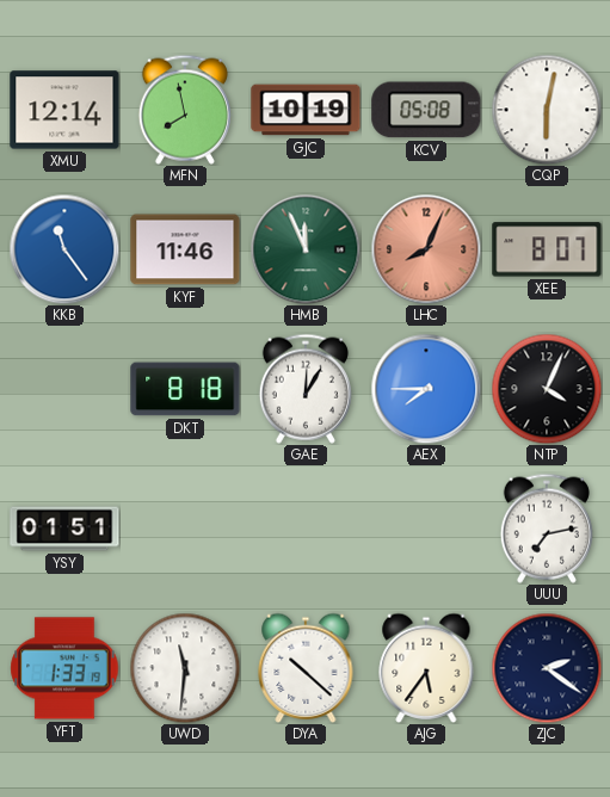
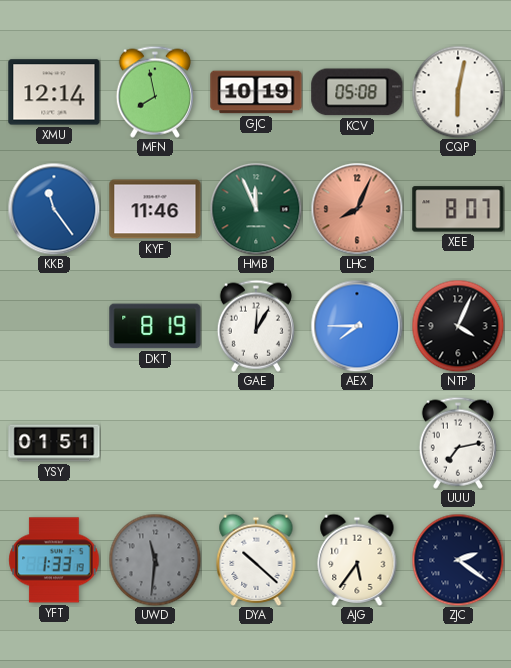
DKT: 8:18 -> 8:19 (155, 326)
UWD dial: white -> grey (155, 560)
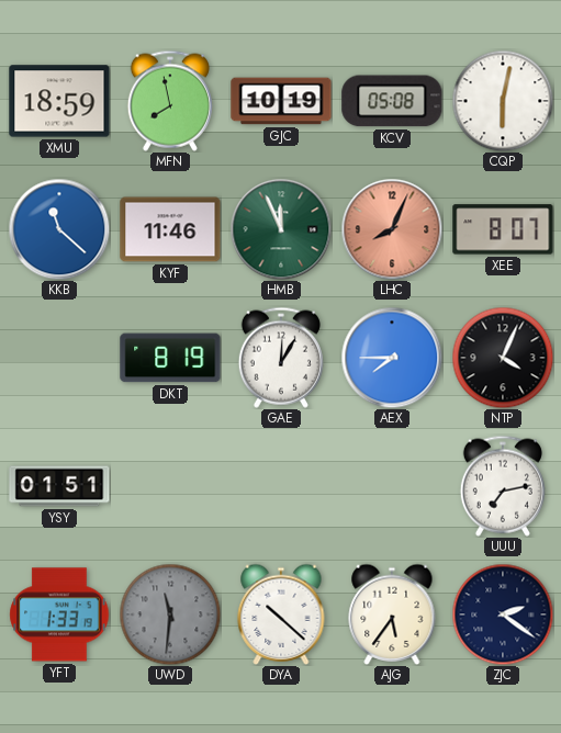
XMU: 12:14 -> 18:59 (59, 101)
KKB: 11:24 -> 11:22 (59, 229)
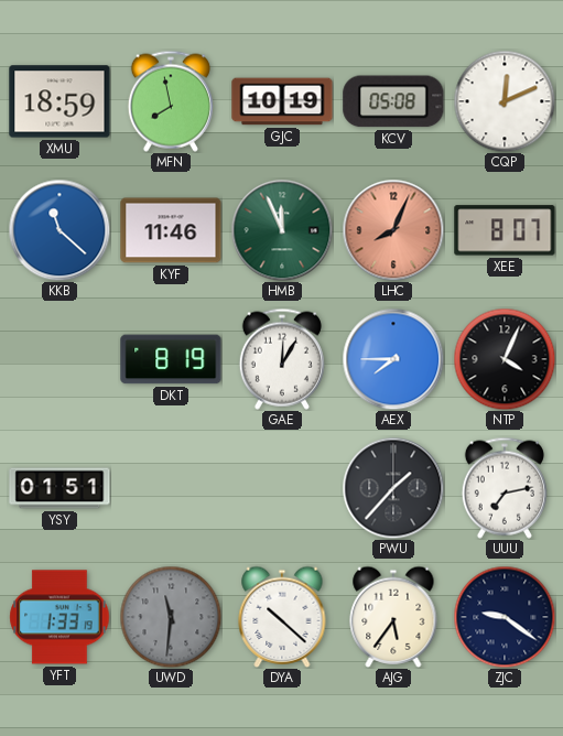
CQP: 6:02 -> 12:11 (505, 101)
PWU: none -> 1:37 (393, 488)
ZJC: 2:21 -> 9:21 (505, 617)
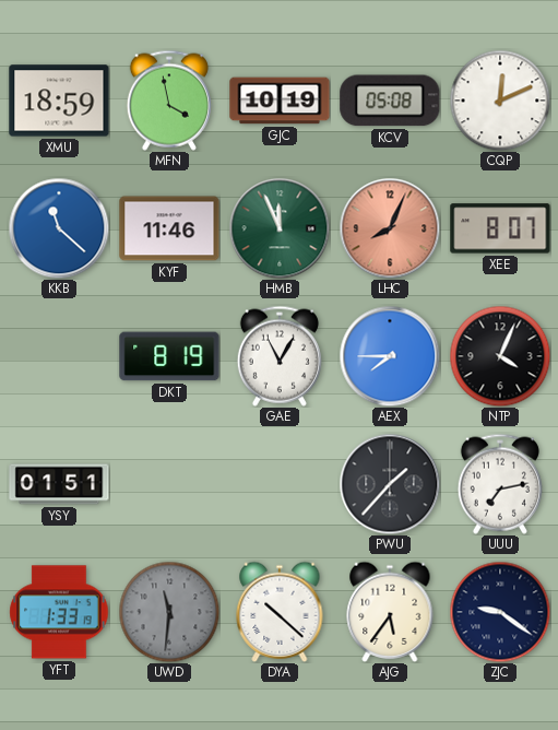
MFN: 7:58 -> 3:58 (169, 101)
GAE: 12:05 -> 11:05 (280, 356)
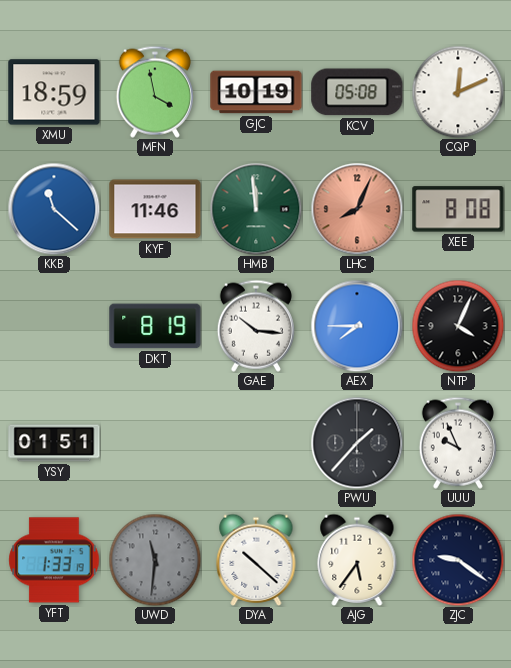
HMB: 11:56 -> 11:59 (256, 209)
XEE: 8:07 -> 8:08 (458, 209)
GAE: 11:05 -> 10:16 (256, 326)
UUU: 7:13 -> 9:56 (458, 443)
